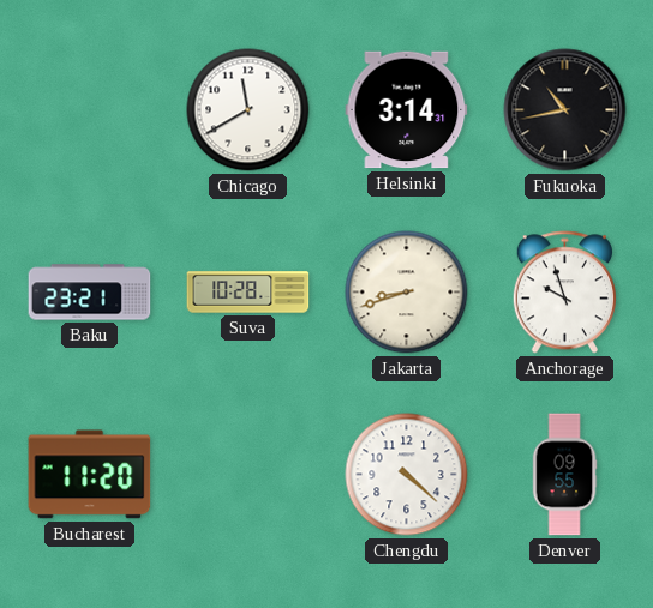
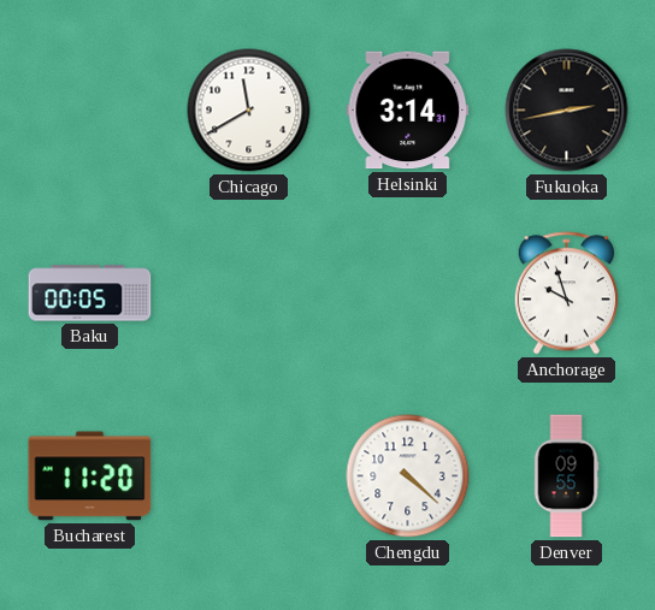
Fukuoka: 10:43 -> 2:43 (567, 111)
Baku: 23:21 -> 00:05 (90, 294)
Suva: 10:28 -> none (248, 293)
Jakarta: 8:42 -> none (407, 293)
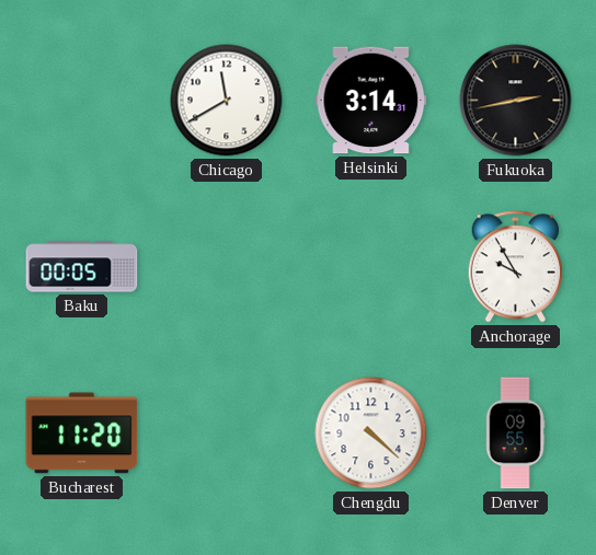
Anchorage: 9:57 -> 9:55 (515, 267)
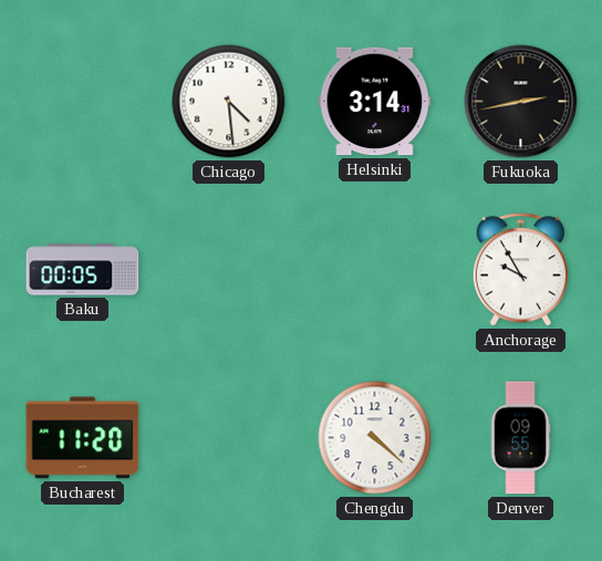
Chicago: 11:40 -> 4:29 (229, 102)
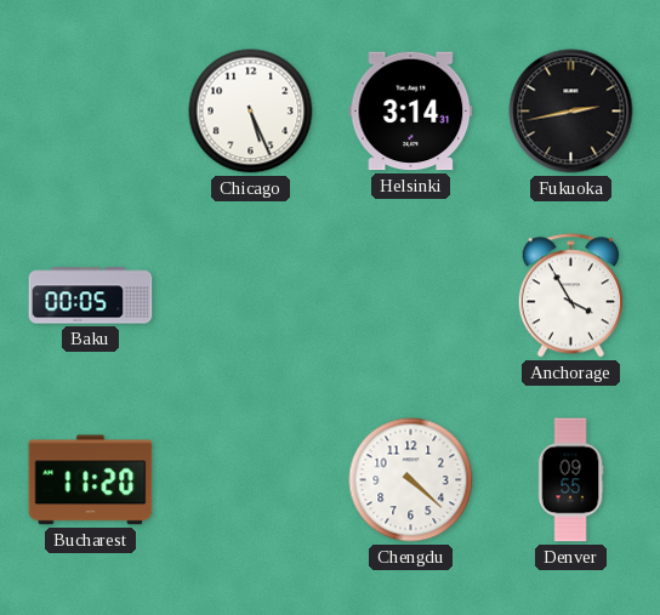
Chicago: 4:29 -> 5:26 (251, 112)
Anchorage: 9:55 -> 3:55 (570, 296)
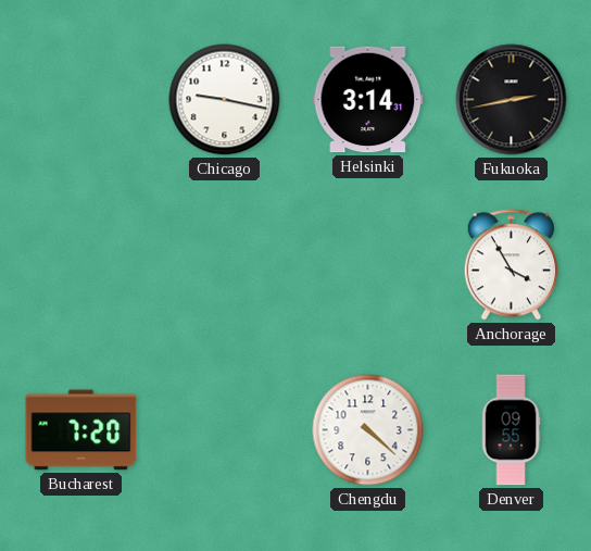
Chicago: 5:26 -> 9:17 (225, 100)
Baku: 00:05 -> none (91, 296)
Bucharest: 11:20 -> 7:20 (81, 430)
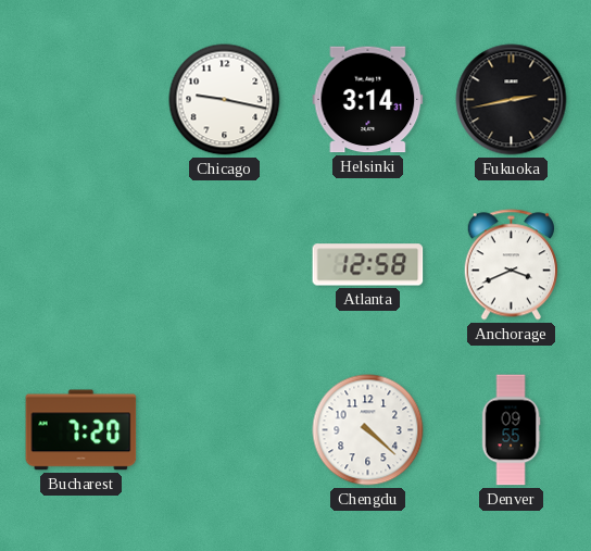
Atlanta: none -> 12:58 (368, 265)
Anchorage: 3:55 -> 3:41 (511, 265)
